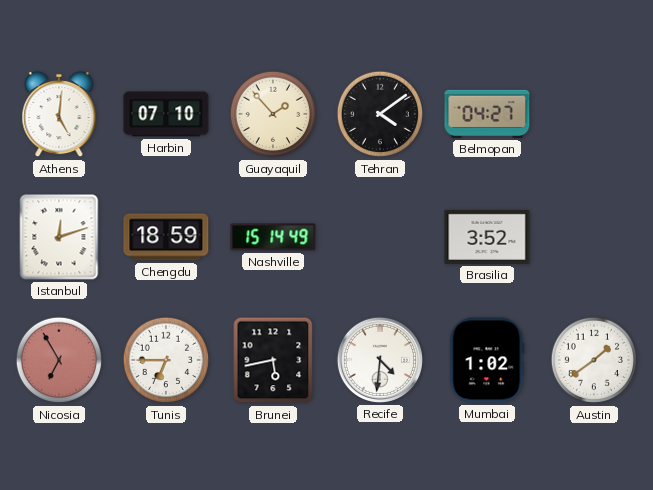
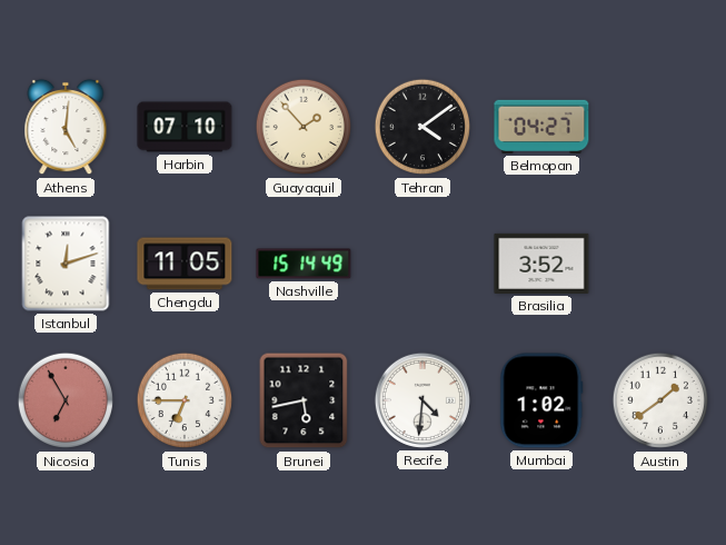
Chengdu: 18:59 -> 11:05 (185, 264)
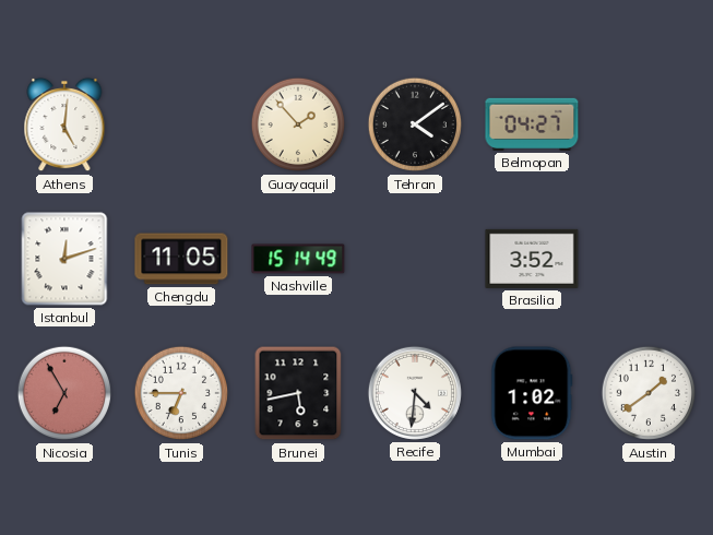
Harbin: 07:10 -> none (185, 127)
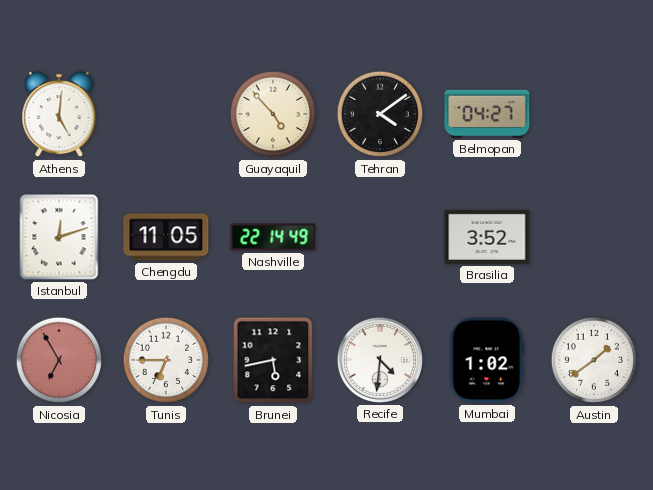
Guayaquil: 1:53 -> 4:53 (273, 114)
Nashville: 15:14 -> 22:14 (273, 237)
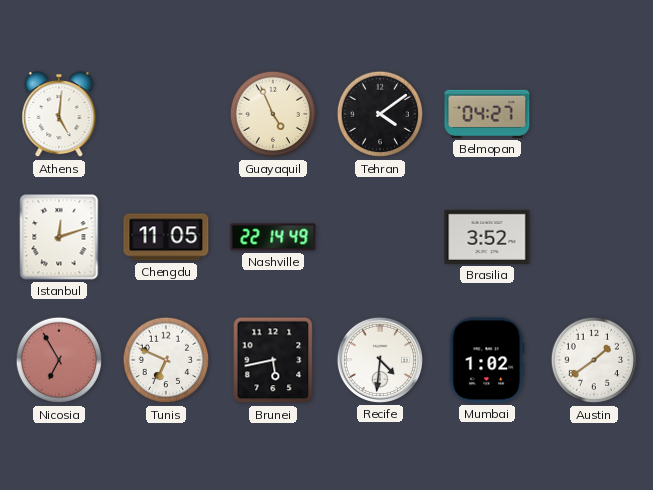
Guayaquil: 4:53 -> 4:56 (273, 114)
Tunis: 6:45 -> 6:49 (166, 360)
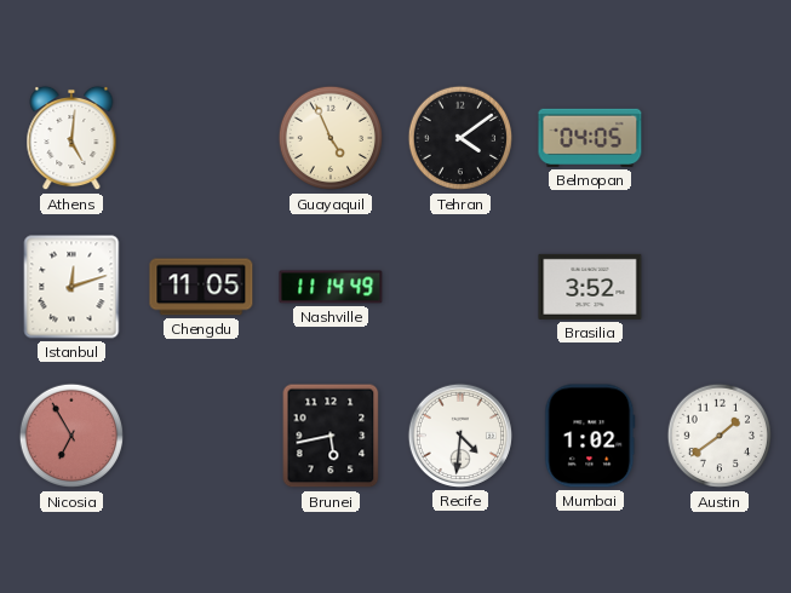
Belmopan: 04:27 -> 04:05 (590, 138)
Nashville: 22:14 -> 11:14 (331, 287)
Tunis: 6:49 -> none (166, 360)
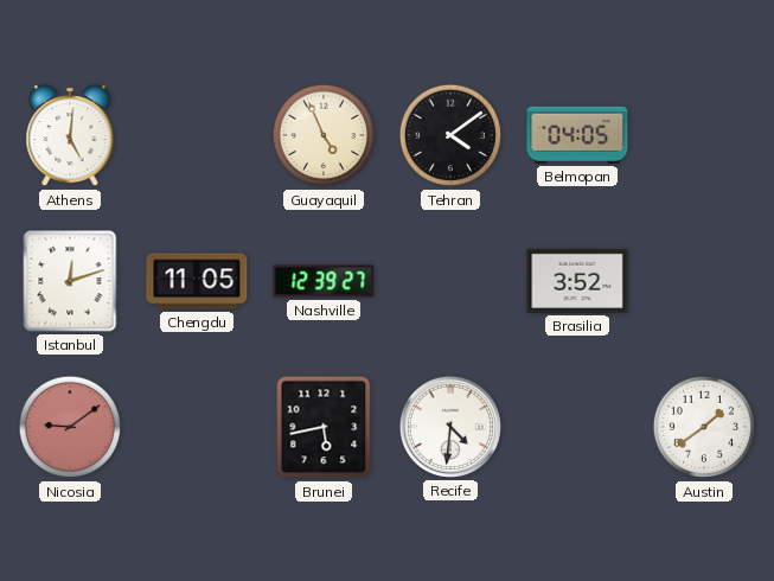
Nashville: 11:14 -> 12:39 (324, 281)
Nicosia: 6:55 -> 9:09 (70, 427)
Mumbai: 1:02 -> none (590, 436)
